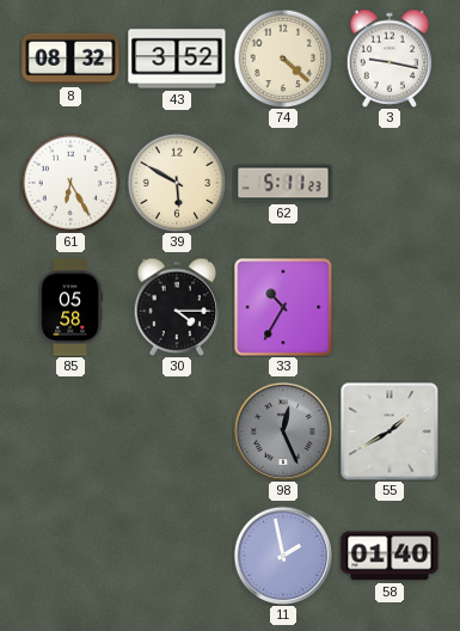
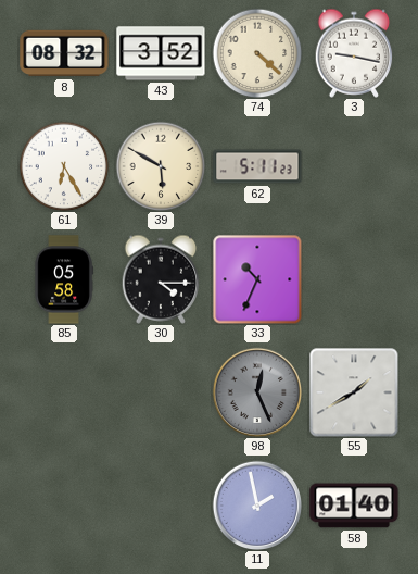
33: 10:35 -> 10:34 (257, 279)
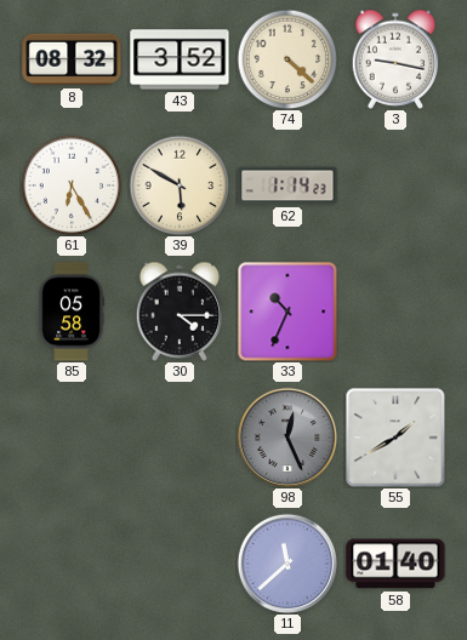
62: 5:11 -> 1:14 (287, 185)
11: 1:58 -> 11:38 (286, 562)
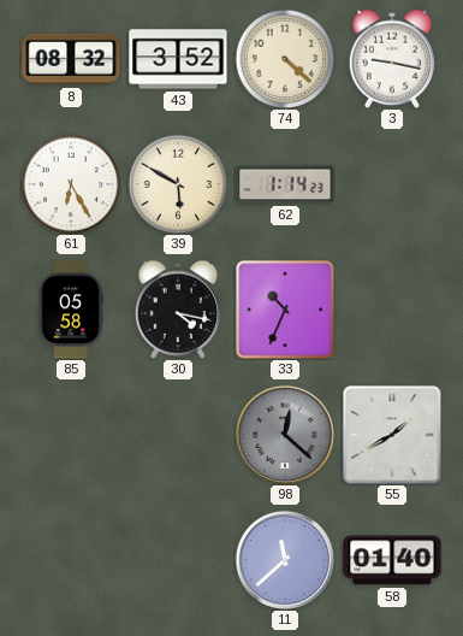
30: 4:15 -> 4:17 (178, 310)
98: 12:26 -> 12:22 (284, 434)
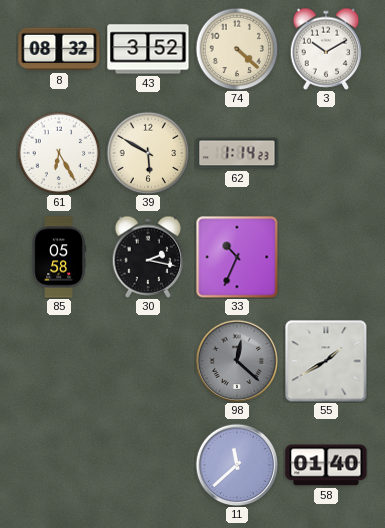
3: 9:17 -> 10:10 (326, 49)
30: 4:17 -> 2:17 (148, 257)
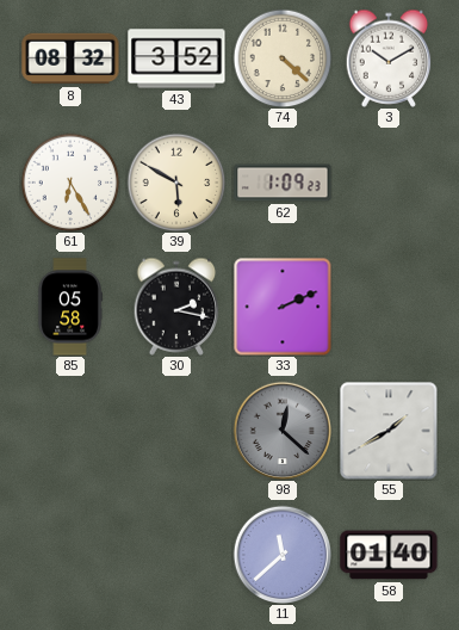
62: 1:14 -> 1:09 (283, 183)
33: 10:34 -> 2:11 (283, 307)
